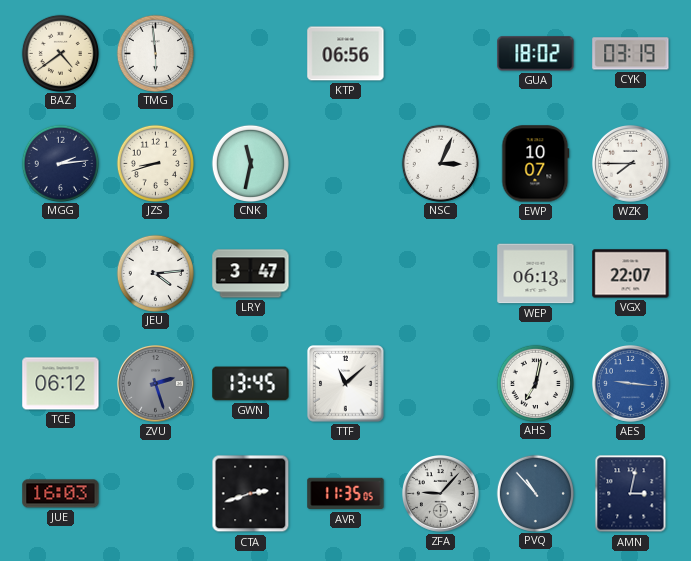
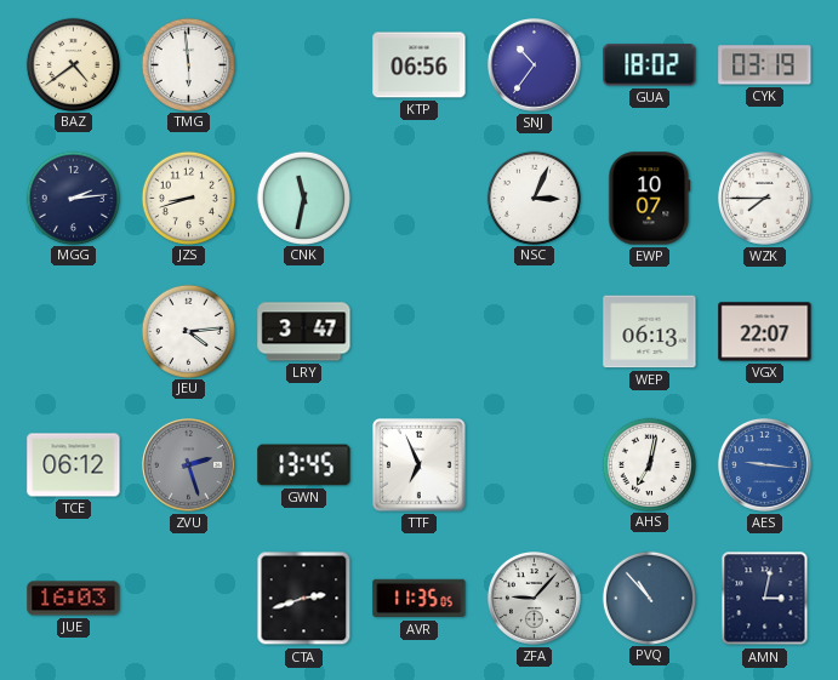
SNJ: none -> 10:36 (535, 65)
TTF: 11:08 -> 6:56 (420, 465)
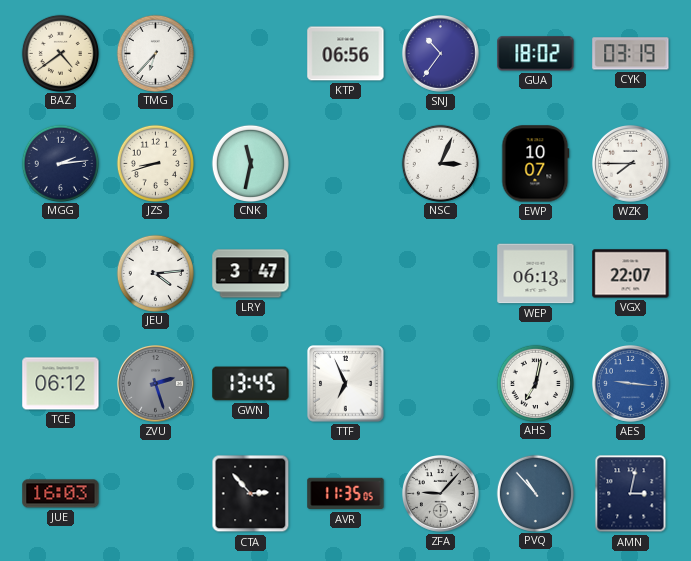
TMG: 5:59 -> 6:37 (155, 53)
CTA: 2:42 -> 2:53 (251, 494)
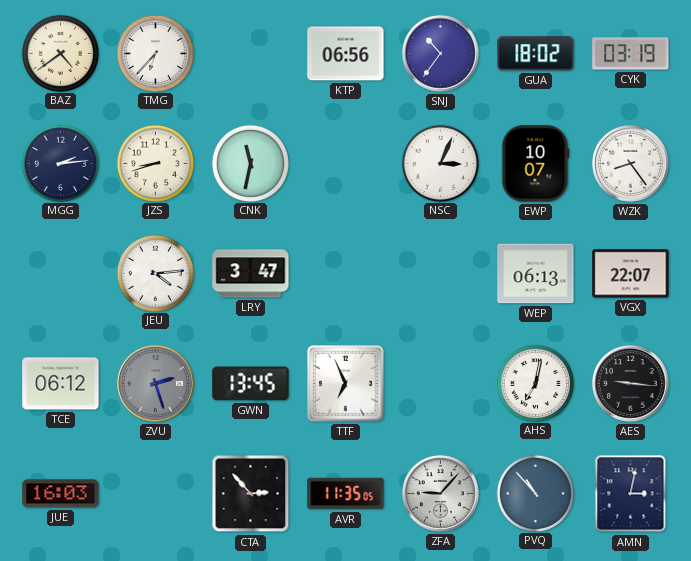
WZK: 7:45 -> 8:24 (631, 164)
AES dial: blue -> black (631, 384)
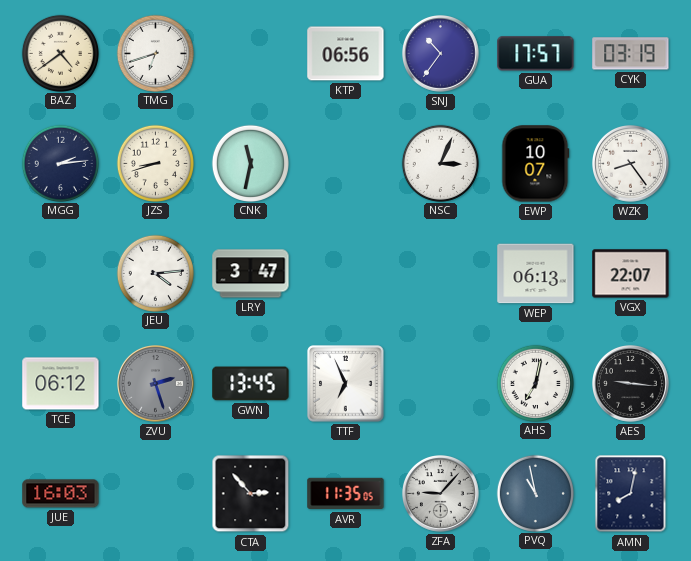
TMG: 6:37 -> 6:42 (155, 53)
GUA: 18:02 -> 17:57 (536, 54)
PVQ: 10:53 -> 10:58 (535, 493)
AMN: 3:02 -> 8:02 (631, 494)
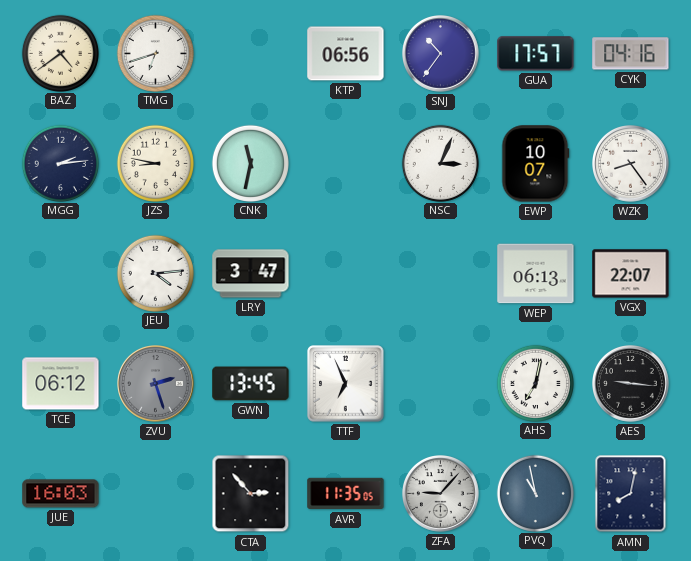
CYK: 03:19 -> 04:16 (631, 54)
JZS: 8:42 -> 8:47 (155, 163)
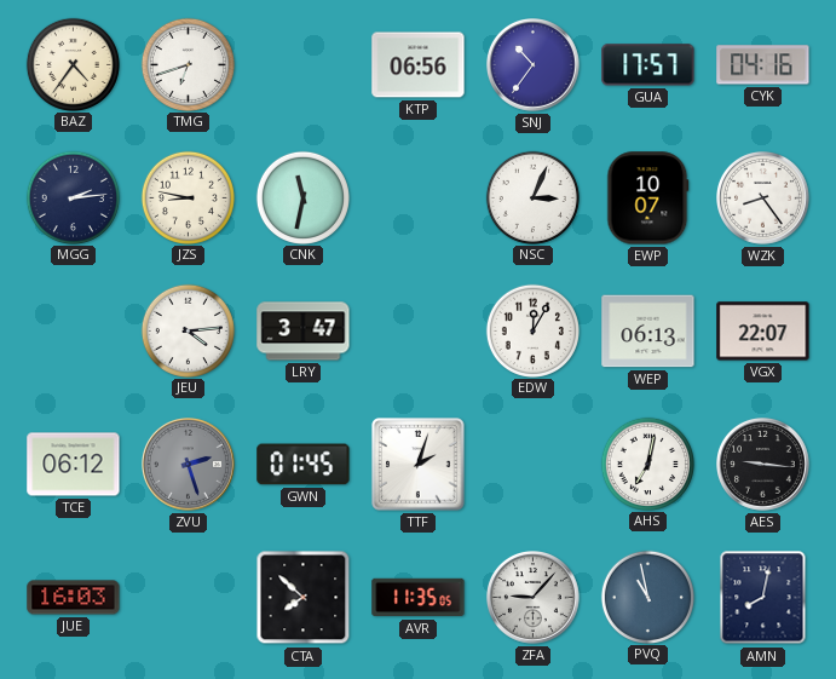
BAZ: 4:39 -> 4:36 (73, 64)
EDW: none -> 12:05 (532, 330)
GWN: 13:45 -> 01:45 (304, 465)
TTF: 6:56 -> 2:03 (419, 465)
CTA: 2:53 -> 7:52 (304, 598)
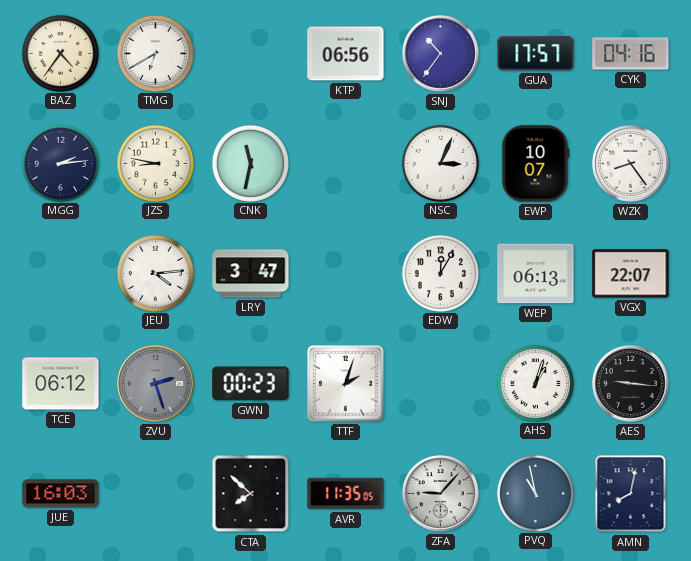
TMG: 6:42 -> 6:40 (155, 53)
GWN: 01:45 -> 00:23 (251, 384)
AHS: 7:02 -> 1:03 (535, 383)
